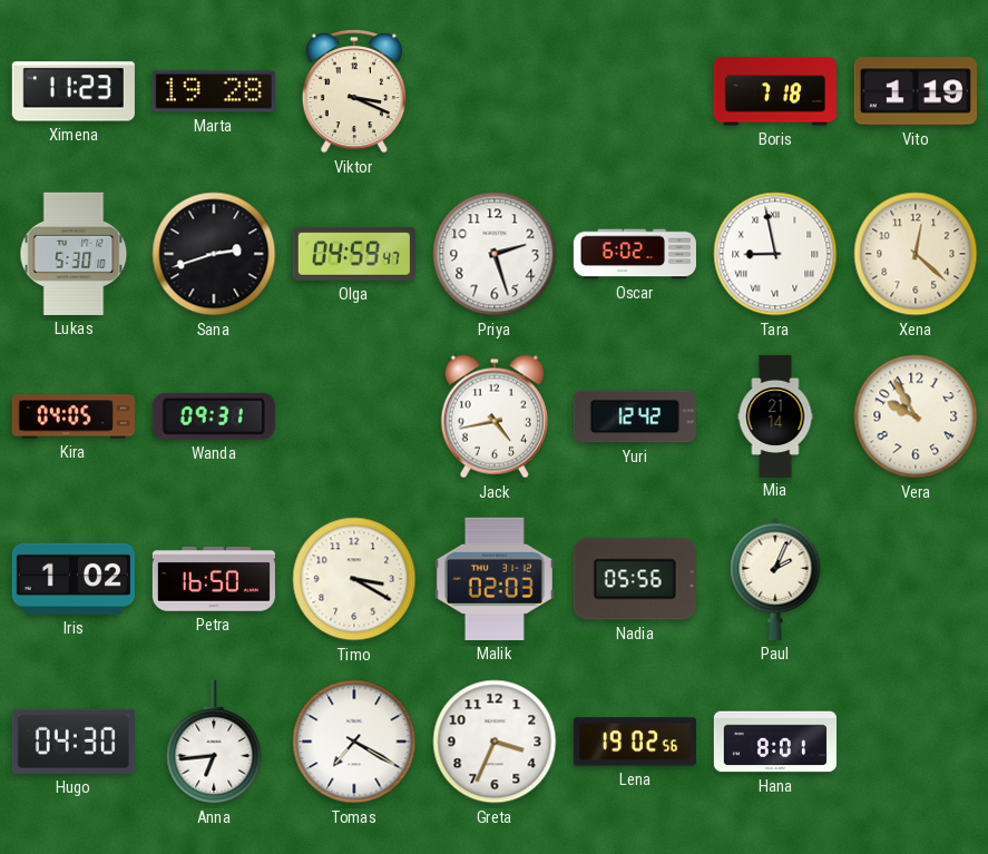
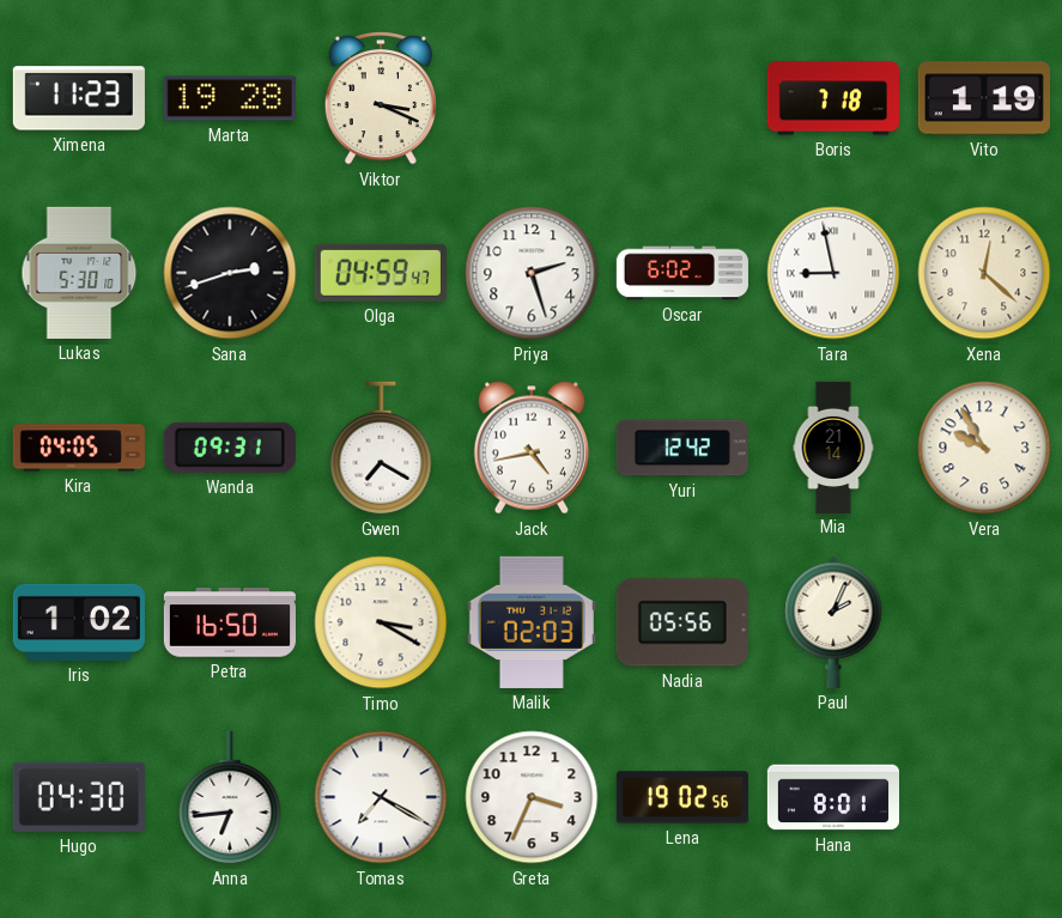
Gwen: none -> 7:20 (381, 448)
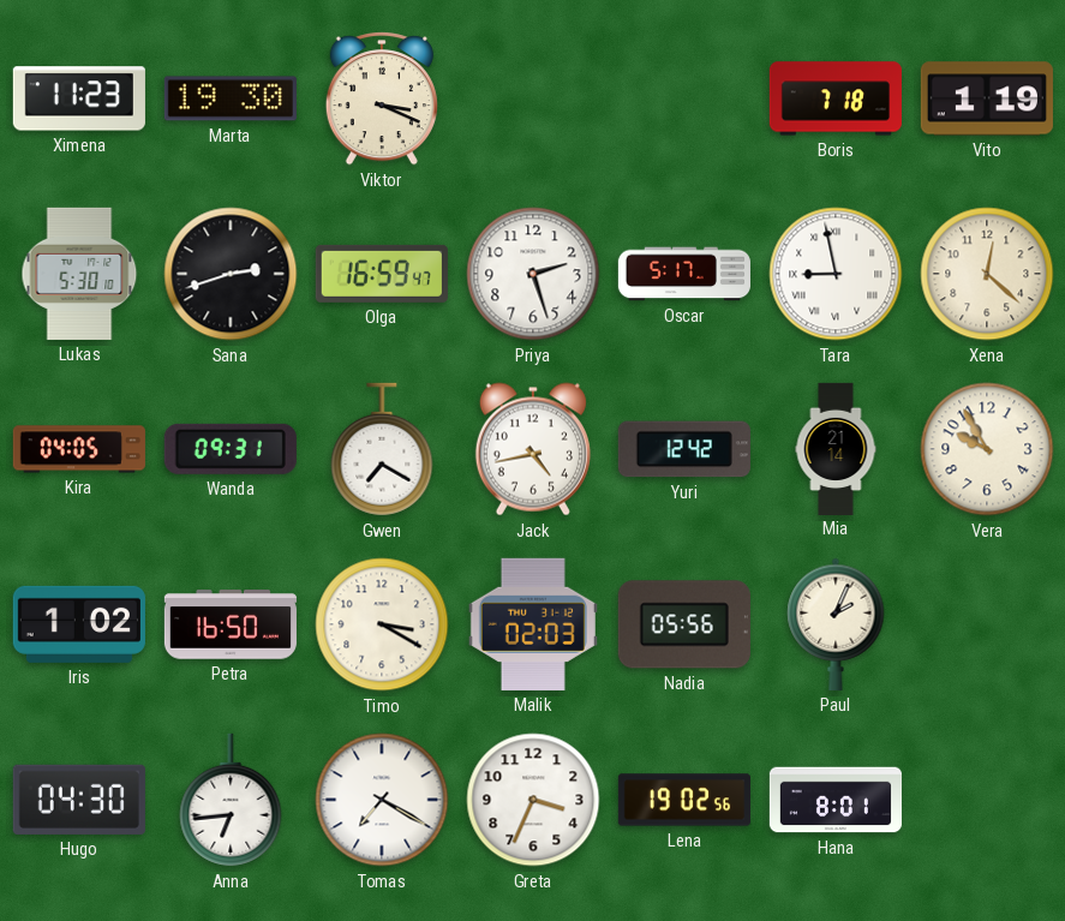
Marta: 19:28 -> 19:30 (231, 98)
Olga: 04:59 -> 16:59 (382, 274)
Oscar: 6:02 -> 5:17 (684, 274)
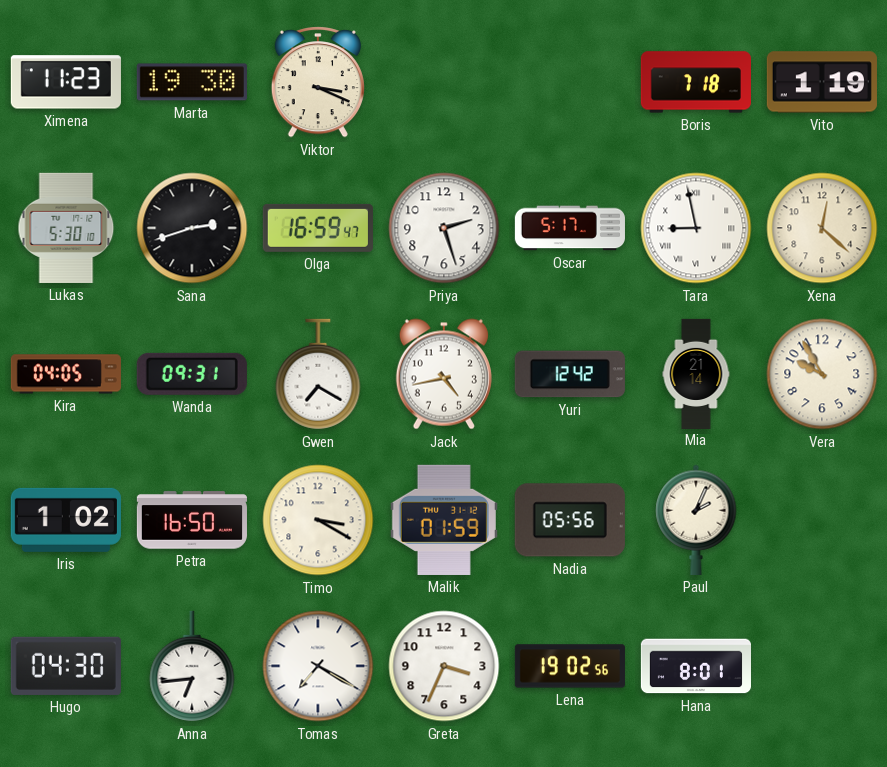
Malik: 02:03 -> 01:59 (444, 520)
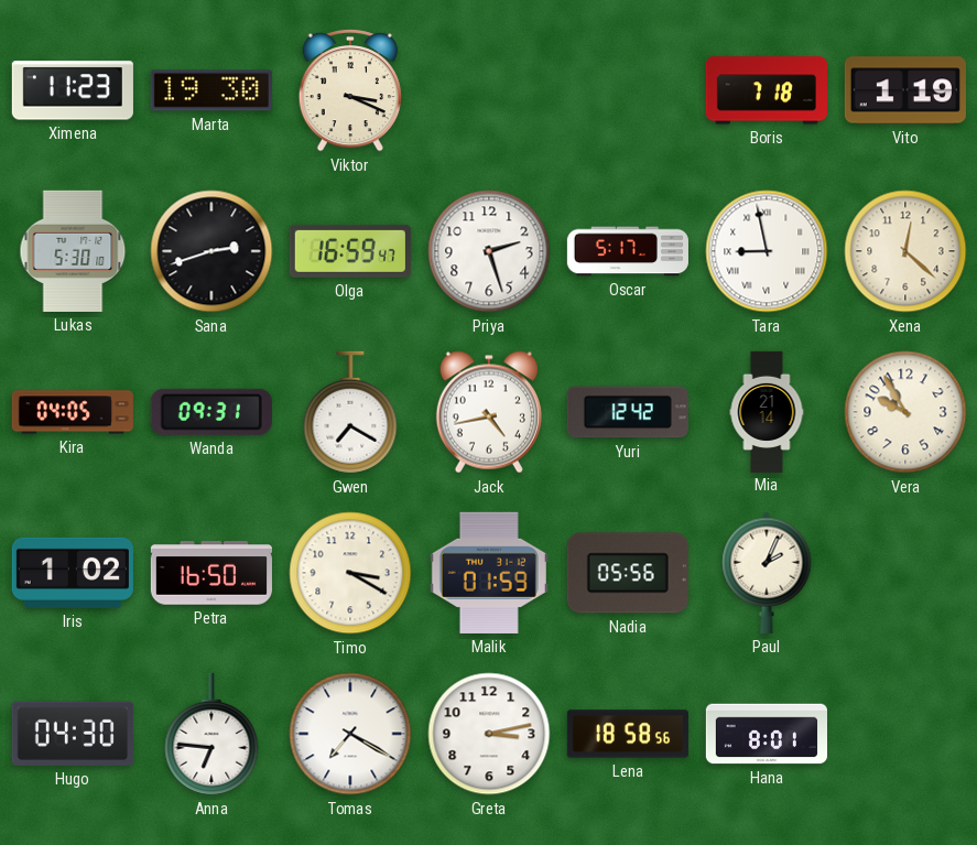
Anna: 6:44 -> 6:46 (211, 734)
Greta: 3:34 -> 3:13 (489, 734)
Lena: 19:02 -> 18:58 (628, 734)
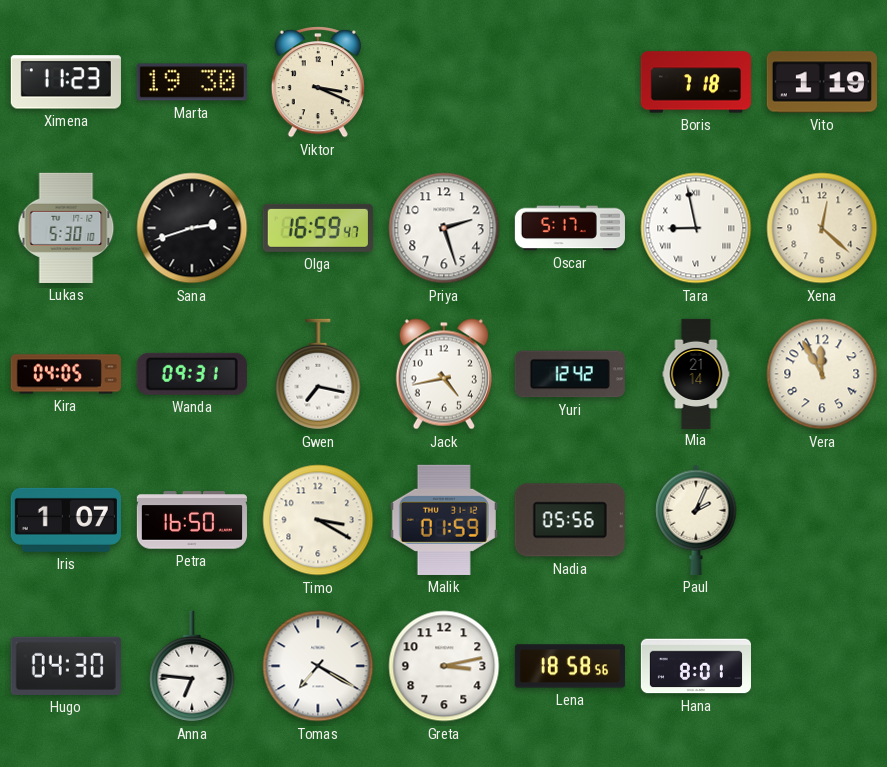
Gwen: 7:20 -> 7:17 (318, 374)
Vera: 9:55 -> 11:55 (822, 374)
Iris: 1:02 -> 1:07 (66, 520)
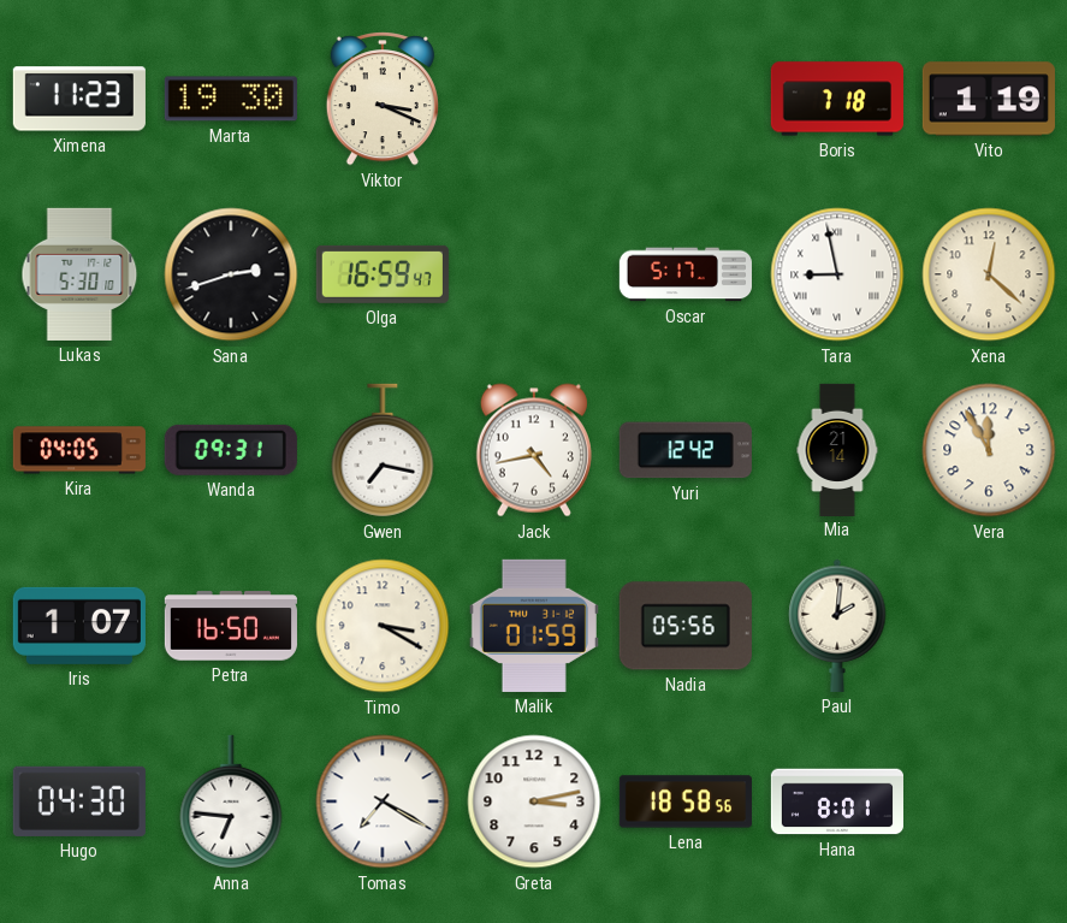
Priya: 2:27 -> none (444, 228)
Paul: 2:04 -> 2:01 (837, 626)
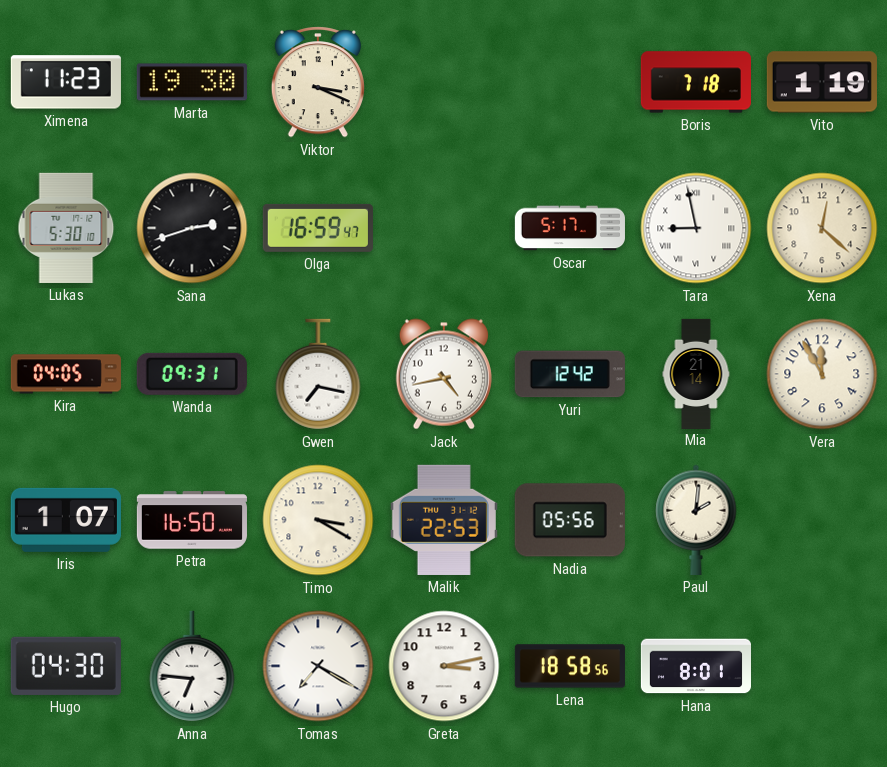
Malik: 01:59 -> 22:53 (444, 520)
